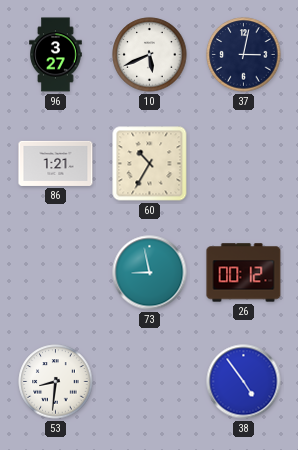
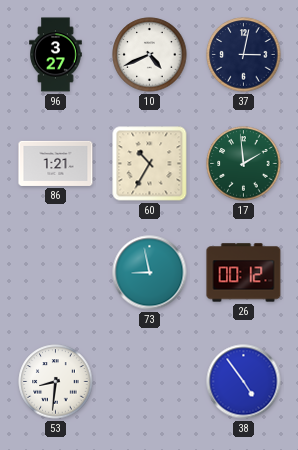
10: 5:41 -> 4:41 (150, 55)
17: none -> 1:59 (244, 164)
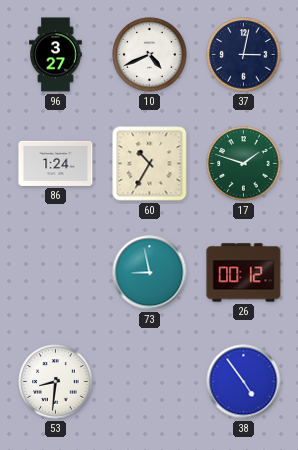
86: 1:21 -> 1:24 (56, 163)
17: 1:59 -> 1:48 (244, 164)
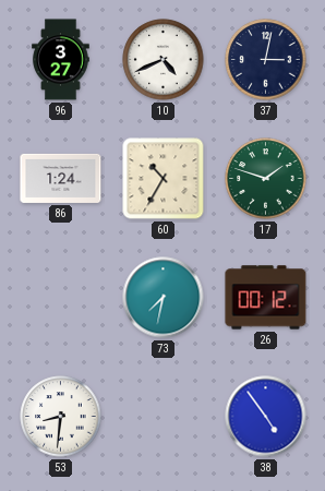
73: 8:58 -> 7:32 (164, 298)
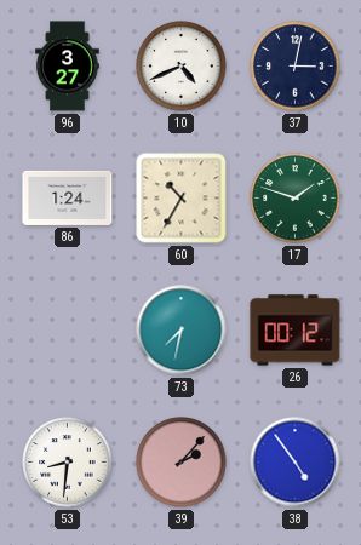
39: none -> 2:07 (182, 463)
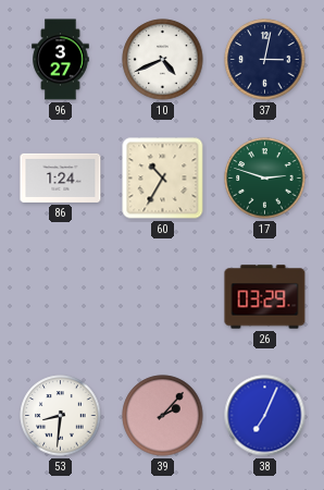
17: 1:48 -> 2:48 (265, 179)
73: 7:32 -> none (182, 331)
26: 00:12 -> 03:29 (265, 297)
38: 4:54 -> 7:04 (265, 416)
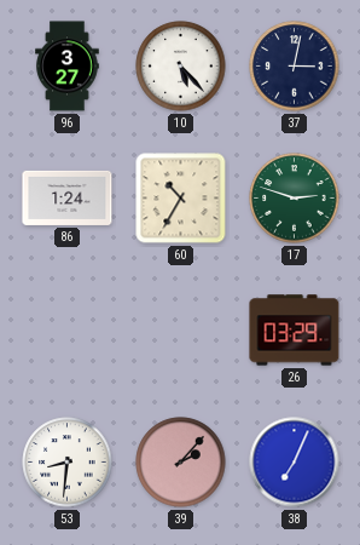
10: 4:41 -> 5:23 (181, 67)
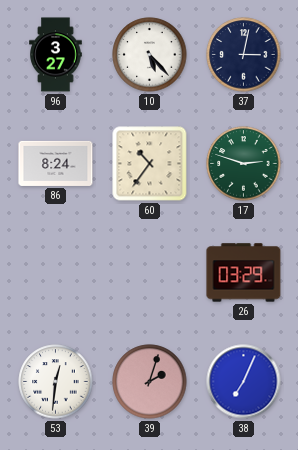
86: 1:24 -> 8:24 (56, 163)
60: 10:35 -> 10:36 (150, 164)
53: 8:31 -> 12:31 (56, 382)
39: 2:07 -> 2:03 (150, 382)
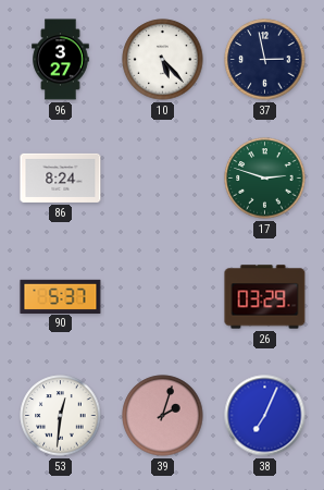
37: 3:02 -> 2:58 (265, 60)
60: 10:36 -> none (150, 164)
90: none -> 5:37 (61, 296)
